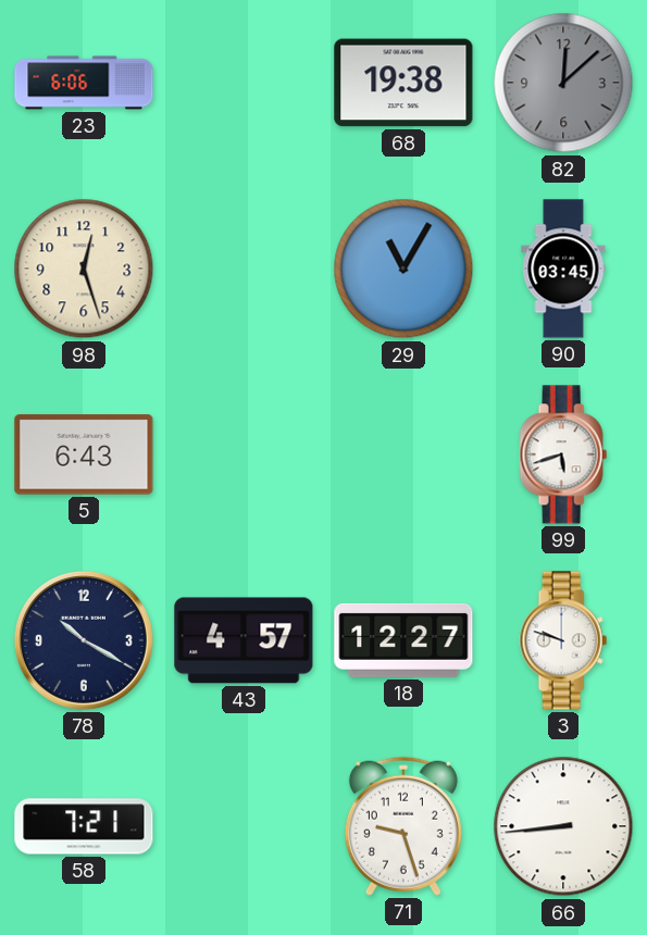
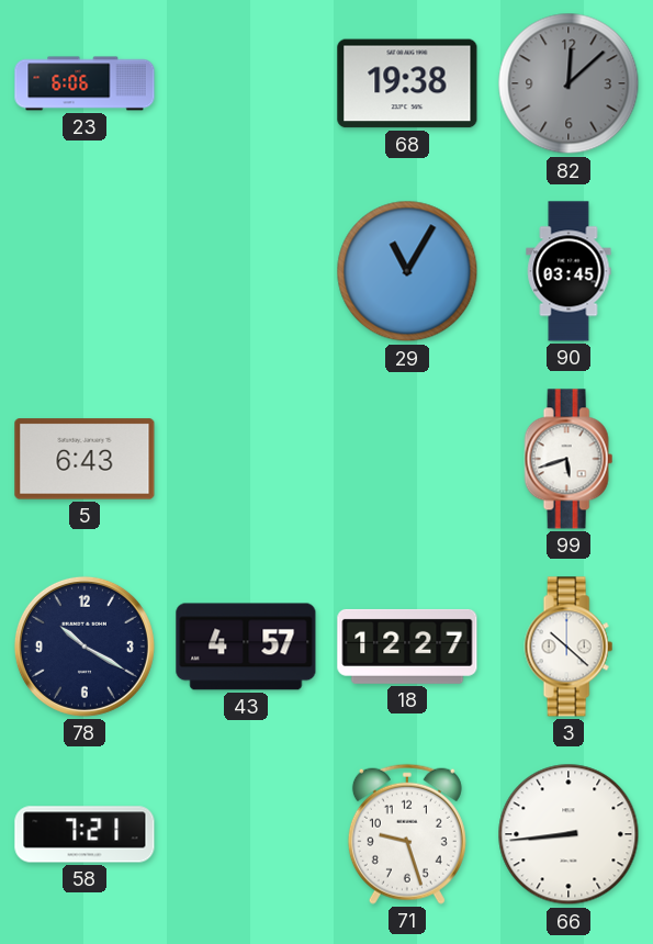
98: 12:27 -> none (84, 269)
3: 9:48 -> 10:22 (568, 647)
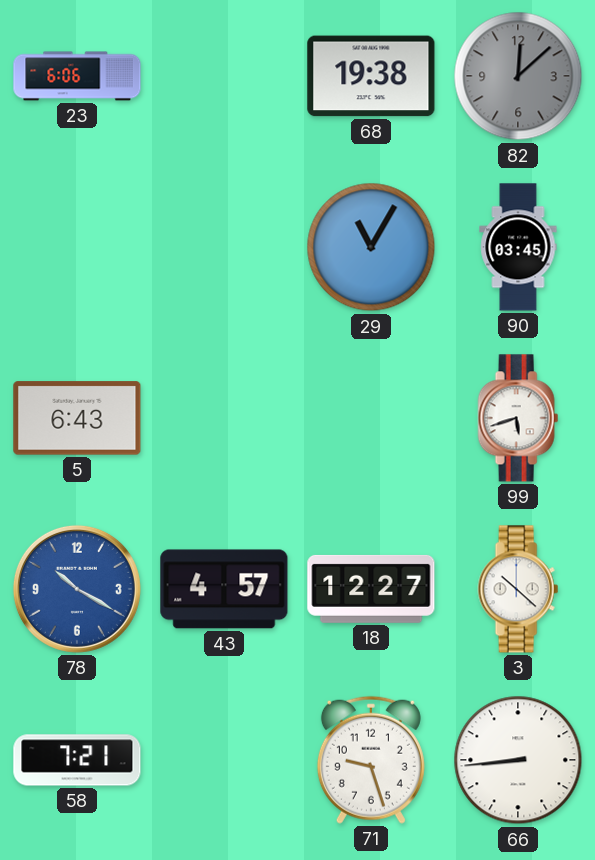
78 dial: navy -> blue (77, 589)
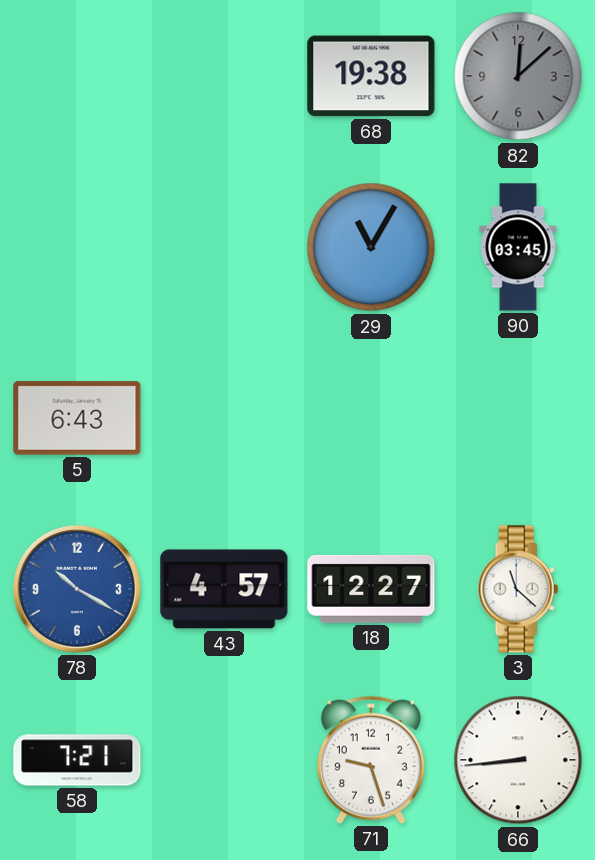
23: 6:06 -> none (77, 76)
99: 5:42 -> none (518, 418)
3: 10:22 -> 11:22 (518, 589)
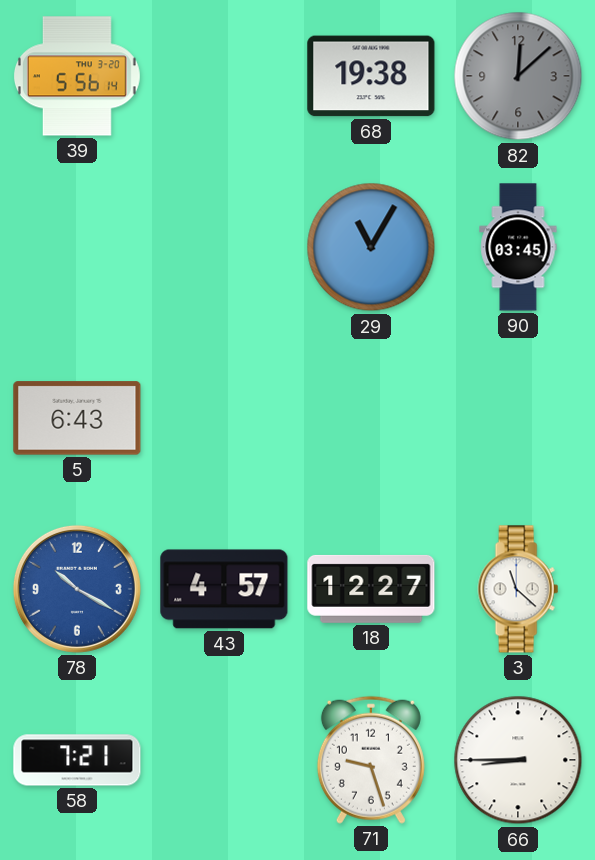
39: none -> 5:56 (77, 76)
66: 8:44 -> 8:45 (518, 760)
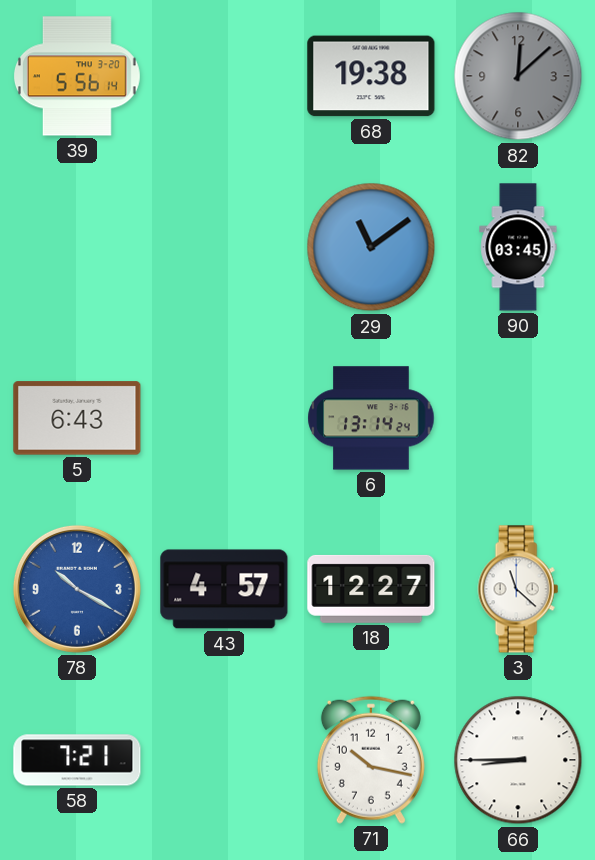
29: 11:05 -> 11:09 (371, 247)
6: none -> 13:14 (371, 418)
71: 9:27 -> 10:17 (371, 760)
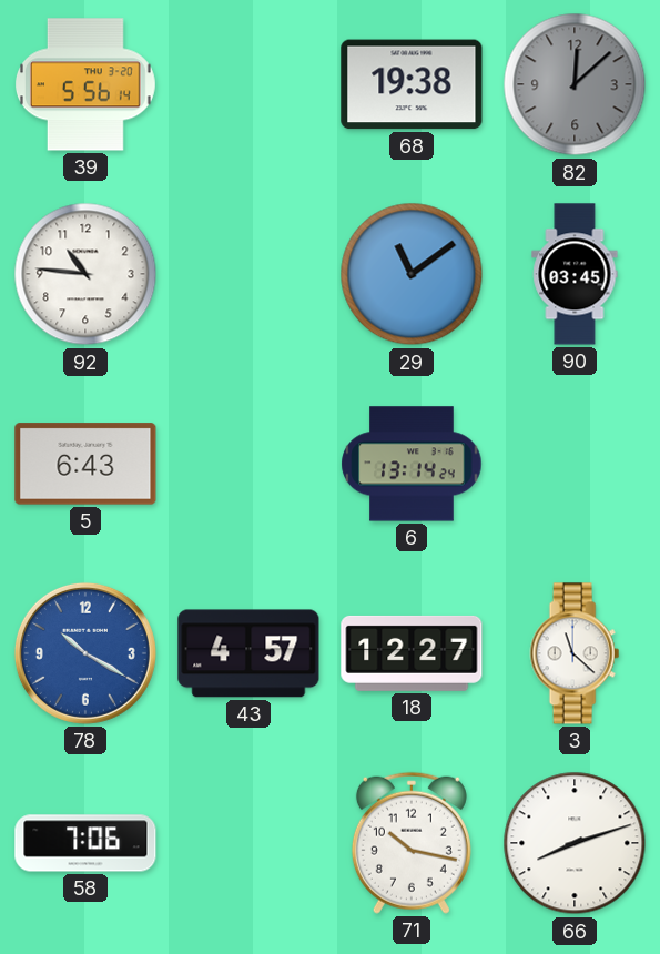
92: none -> 10:46 (85, 274)
58: 7:21 -> 7:06 (85, 843)
66: 8:45 -> 8:12 (575, 843)
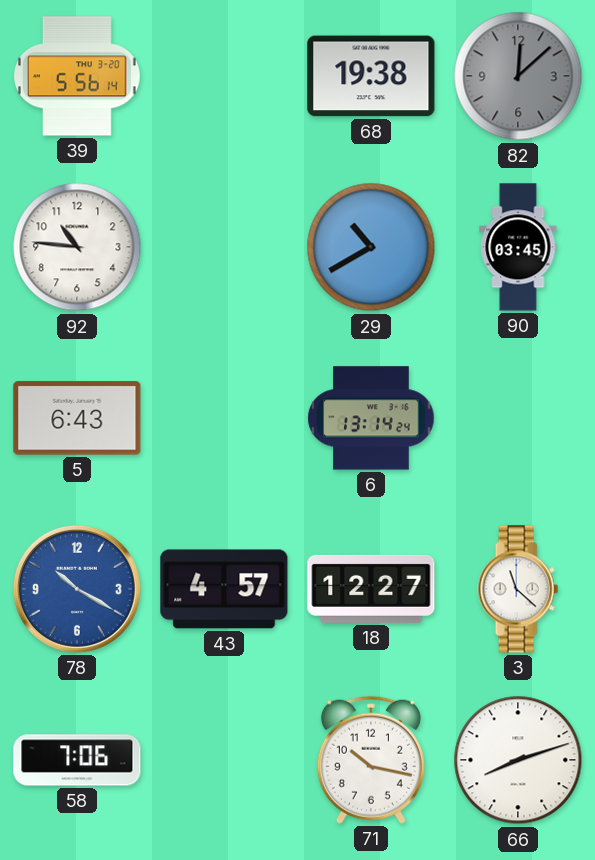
29: 11:09 -> 10:40 (371, 247)
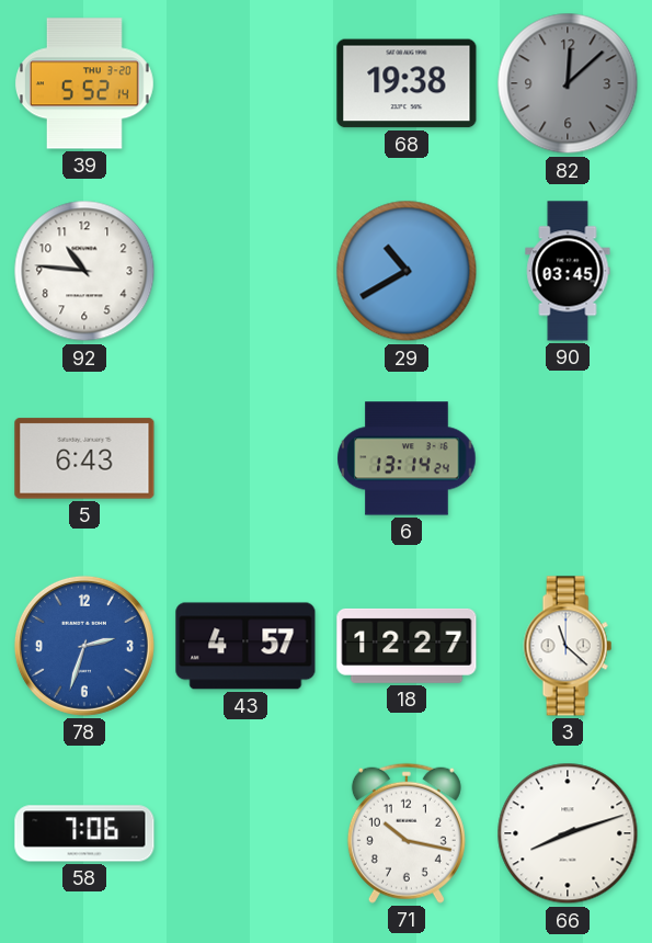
39: 5:56 -> 5:52 (84, 83)
78: 10:20 -> 2:33 (84, 646)
